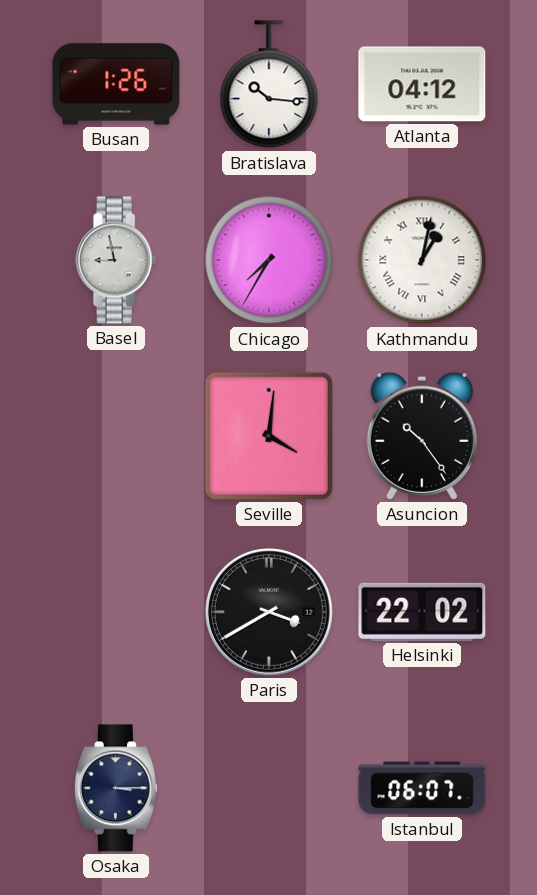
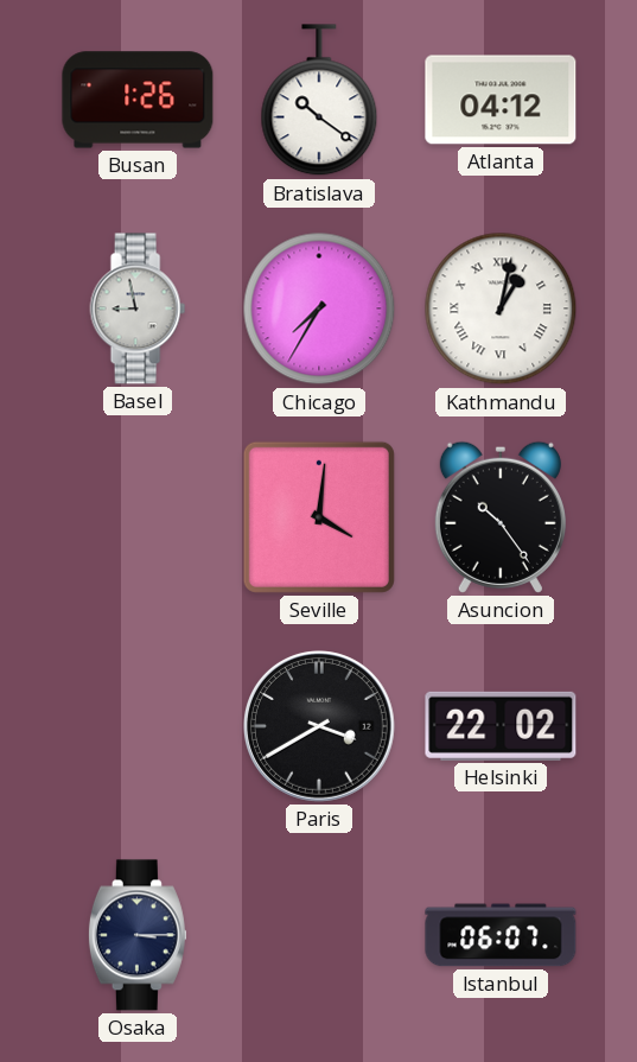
Bratislava: 10:16 -> 10:21 (319, 101)
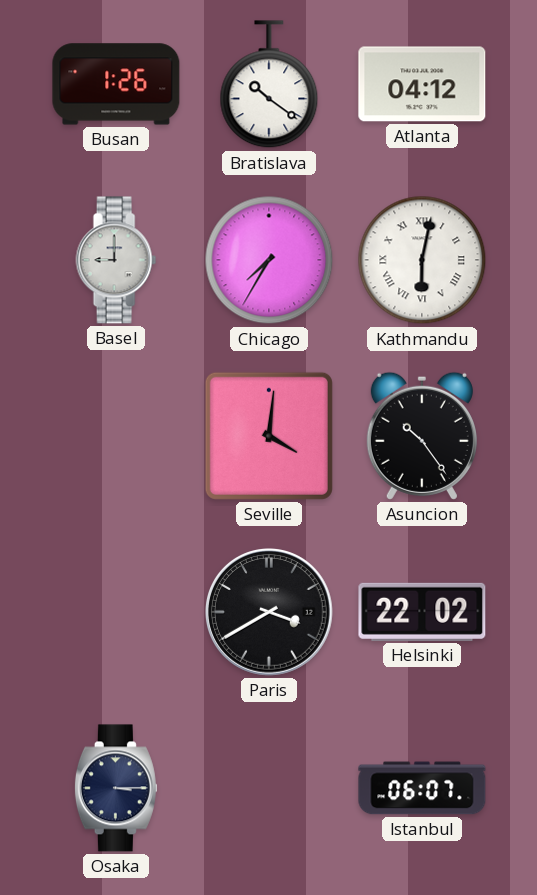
Basel: 8:58 -> 9:00 (116, 260)
Kathmandu: 1:02 -> 6:02 (422, 260)
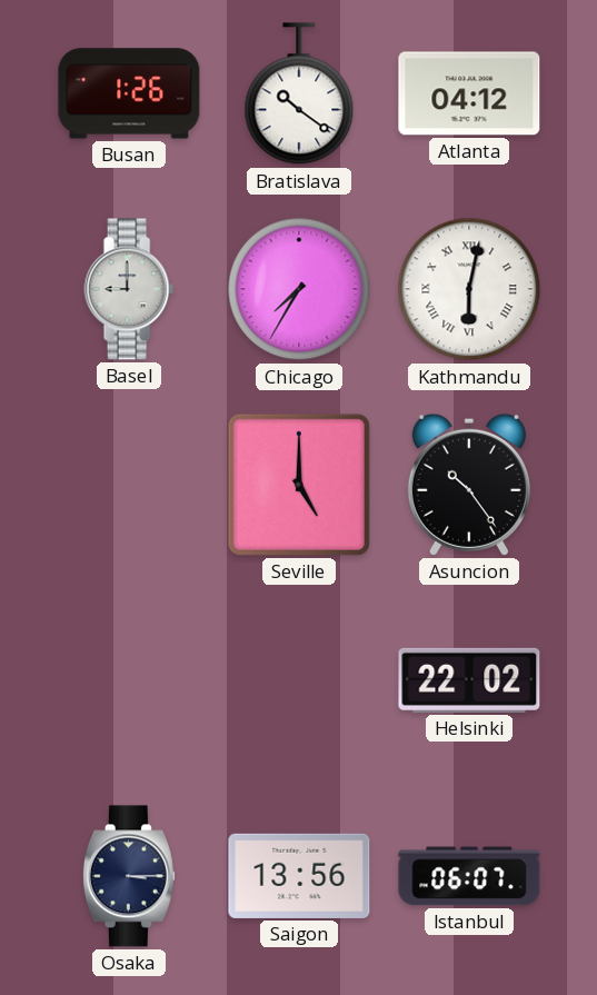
Seville: 4:01 -> 5:00 (299, 485)
Paris: 3:40 -> none (270, 613)
Saigon: none -> 13:56 (299, 876)
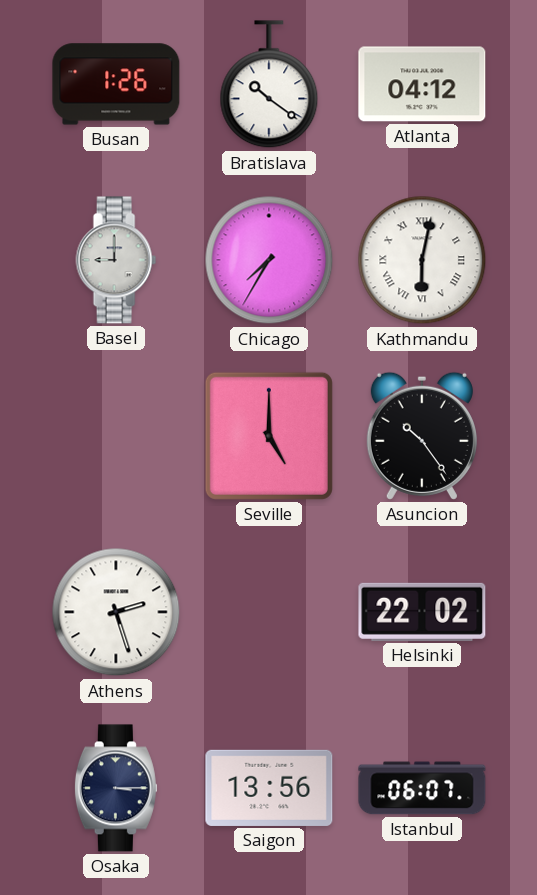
Athens: none -> 2:27 (116, 612)
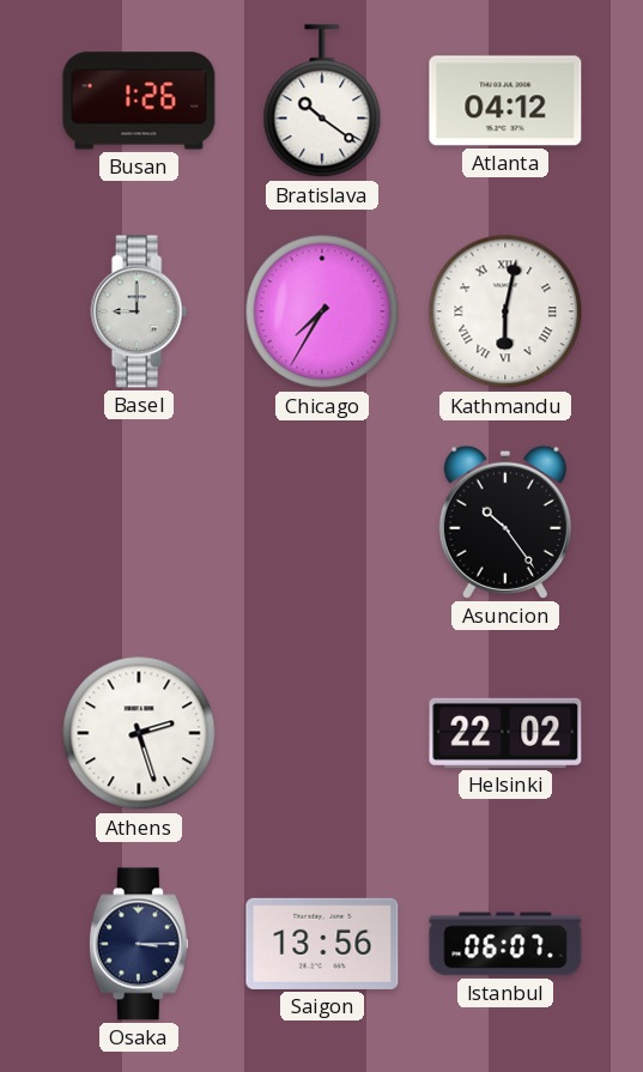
Seville: 5:00 -> none (269, 436)
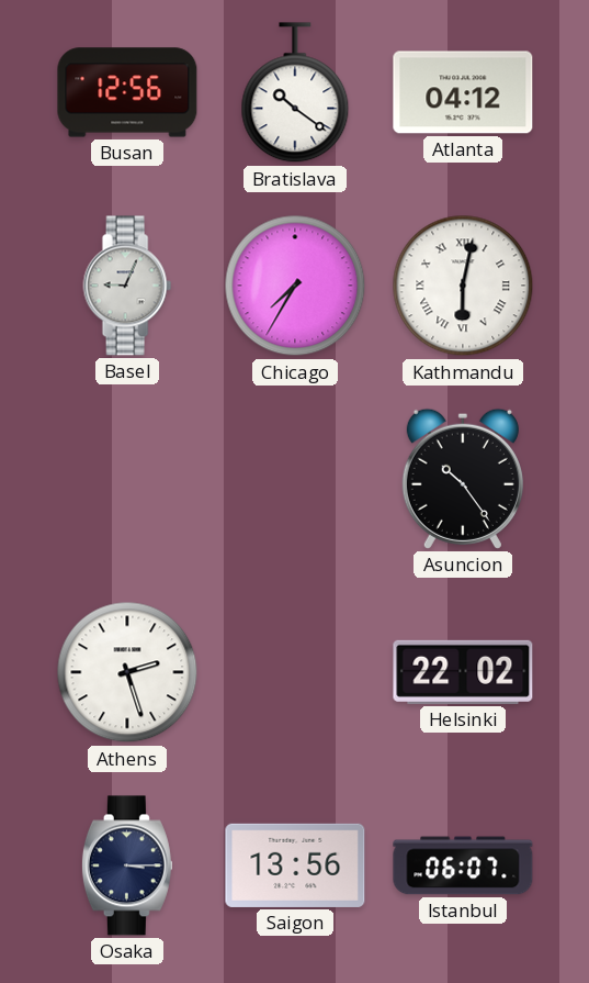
Busan: 1:26 -> 12:56 (127, 92)
Basel: 9:00 -> 9:04 (127, 286)
